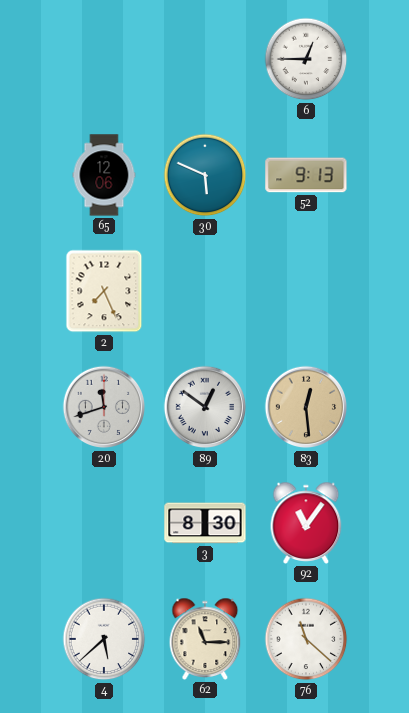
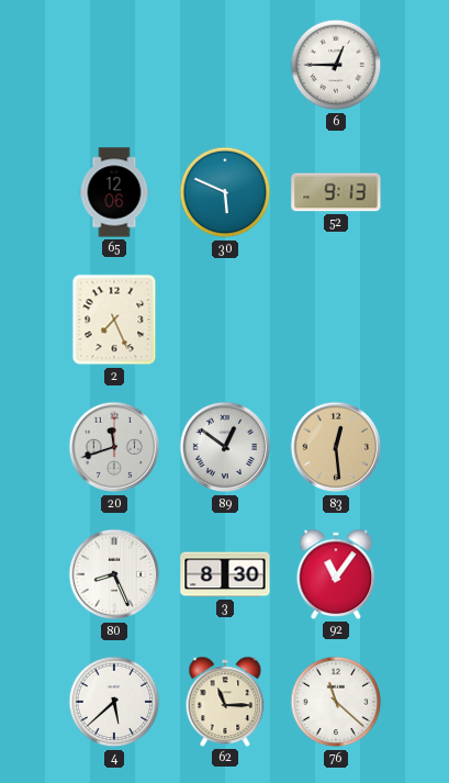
80: none -> 8:26 (114, 574)
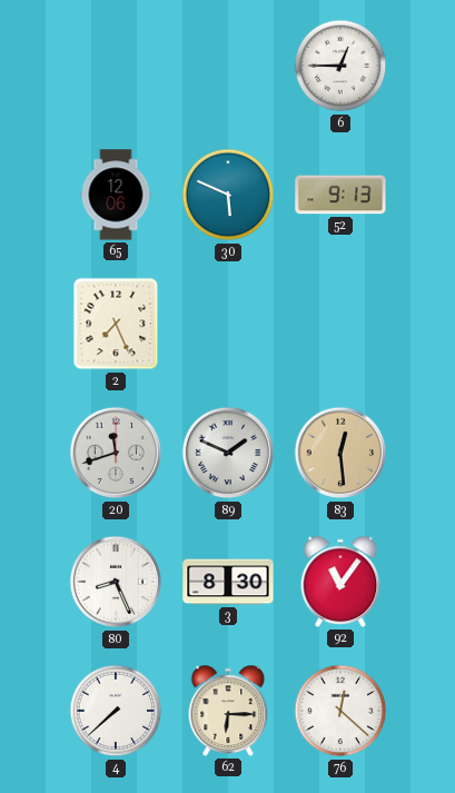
89: 12:51 -> 1:49 (228, 453)
4: 5:38 -> 7:38 (116, 711)
62: 11:15 -> 6:15 (228, 711)
76: 11:22 -> 12:22 (340, 711)
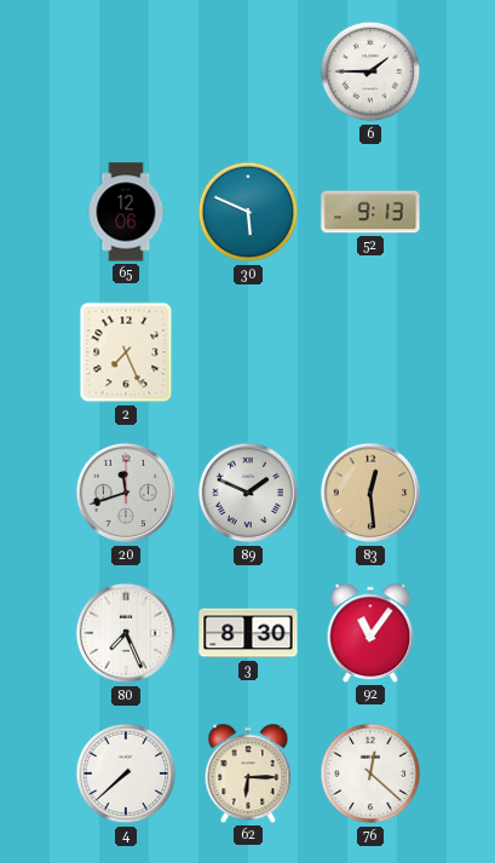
6: 12:45 -> 1:45 (370, 71)
80: 8:26 -> 7:26 (126, 633)
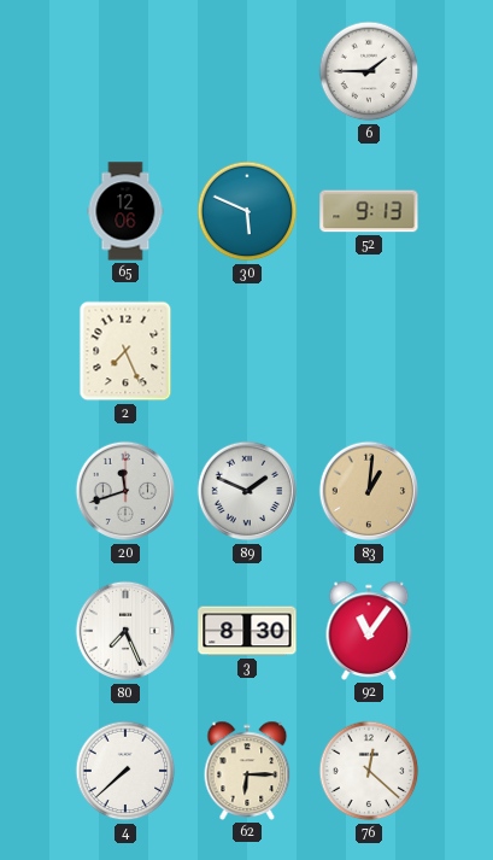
83: 12:29 -> 1:01 (369, 491)
